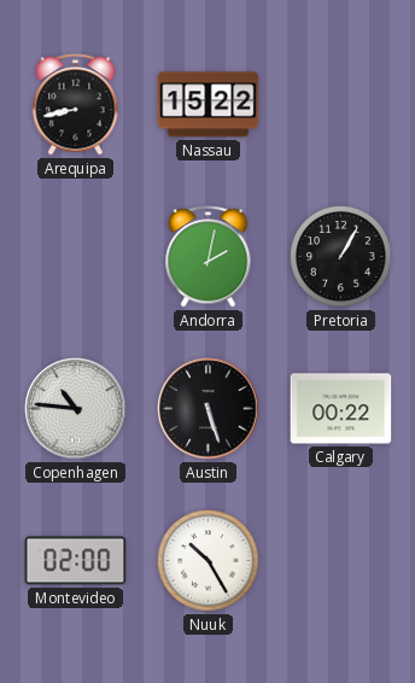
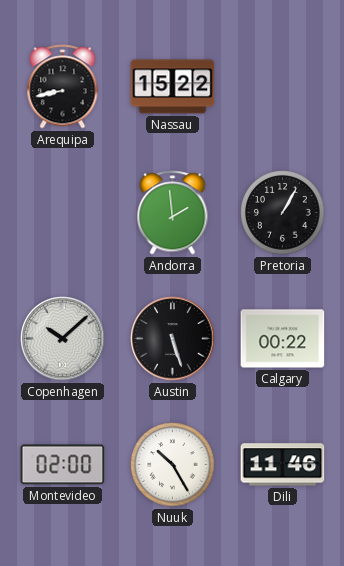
Andorra: 2:02 -> 1:59 (173, 213)
Copenhagen: 10:46 -> 10:08 (63, 339)
Dili: none -> 11:46 (283, 465)
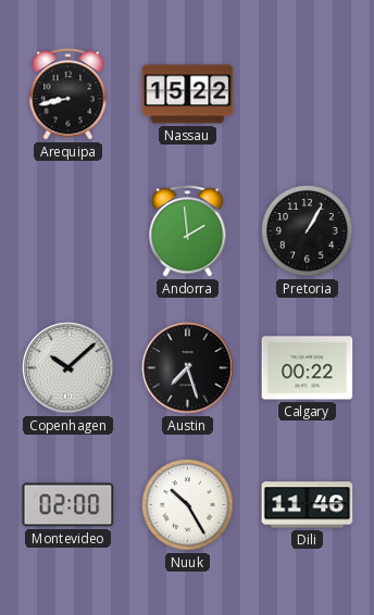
Austin: 5:27 -> 7:27 (188, 368)
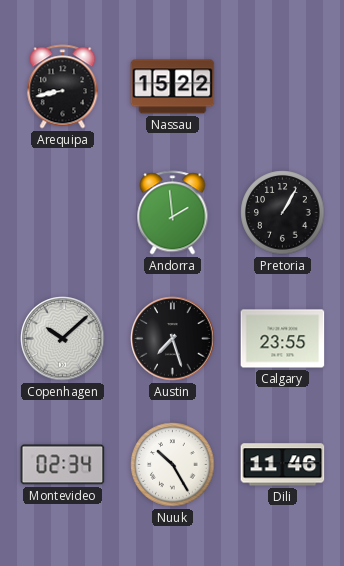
Calgary: 00:22 -> 23:55 (283, 339)
Montevideo: 02:00 -> 02:34 (63, 465)
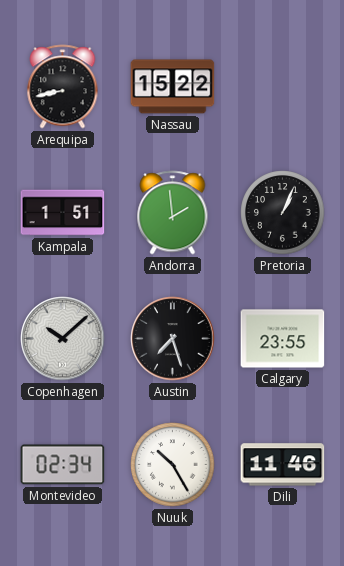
Kampala: none -> 1:51 (63, 213)
Pretoria: 1:05 -> 1:04 (283, 213)
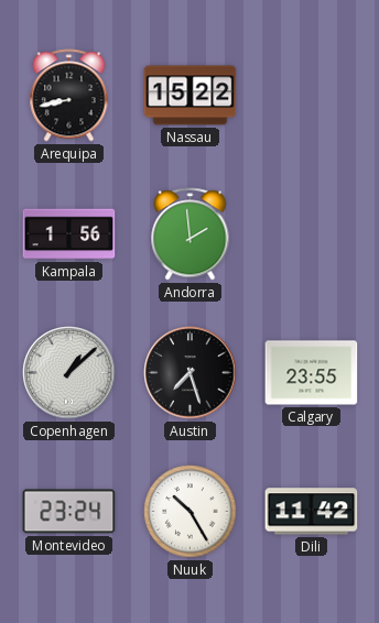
Kampala: 1:51 -> 1:56 (69, 234)
Pretoria: 1:04 -> none (283, 213)
Copenhagen: 10:08 -> 1:08 (69, 373)
Montevideo: 02:34 -> 23:24 (69, 512)
Dili: 11:46 -> 11:42 (312, 512)
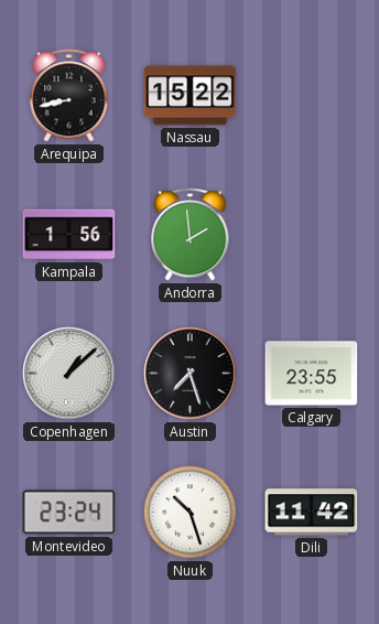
Nuuk: 10:25 -> 10:27 (191, 513)
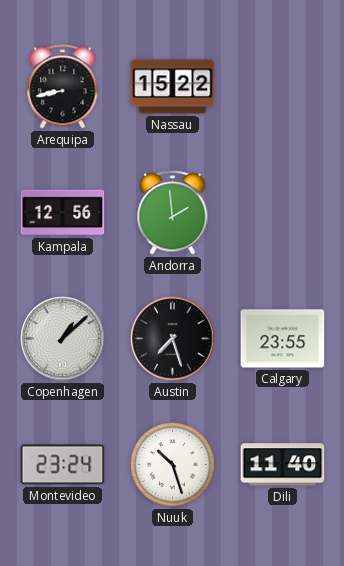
Kampala: 1:56 -> 12:56 (63, 213)
Dili: 11:42 -> 11:40 (283, 465)
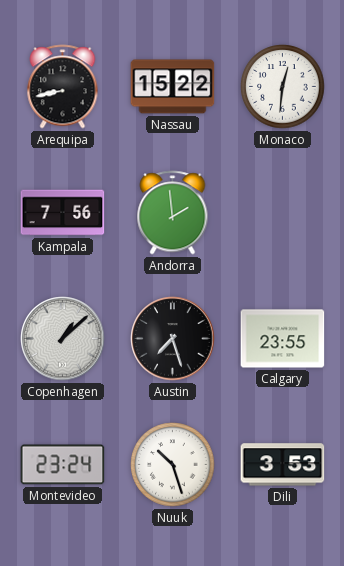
Monaco: none -> 12:31 (283, 87)
Kampala: 12:56 -> 7:56 (63, 213)
Dili: 11:40 -> 3:53 (283, 465)
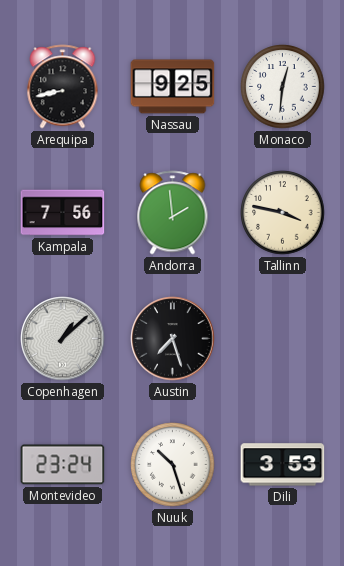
Nassau: 15:22 -> 9:25 (173, 87)
Tallinn: none -> 3:47 (283, 213)
Calgary: 23:55 -> none (283, 339)
